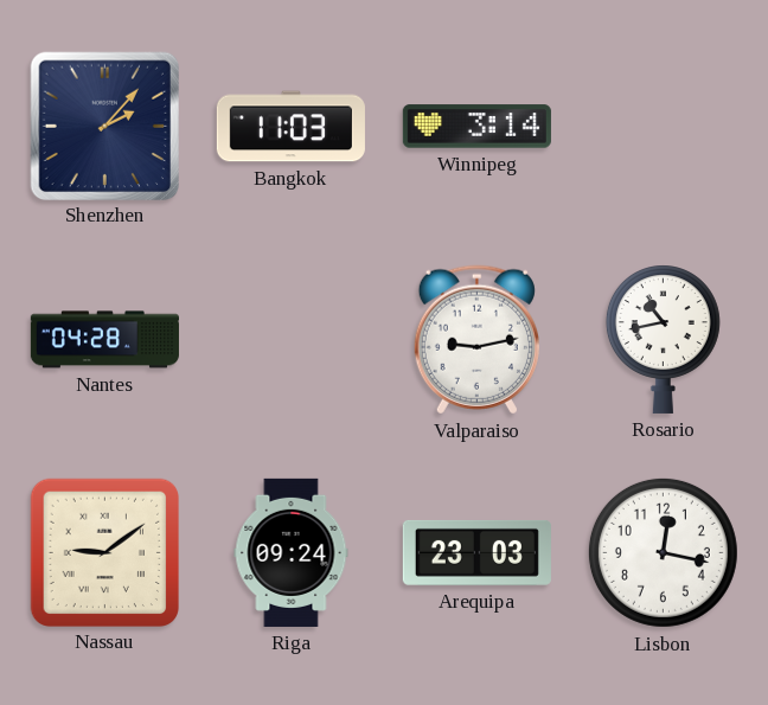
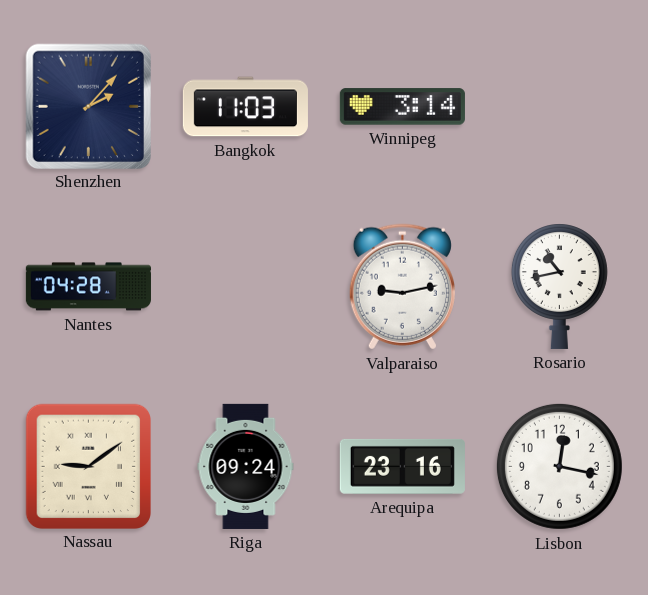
Arequipa: 23:03 -> 23:16 (402, 466)
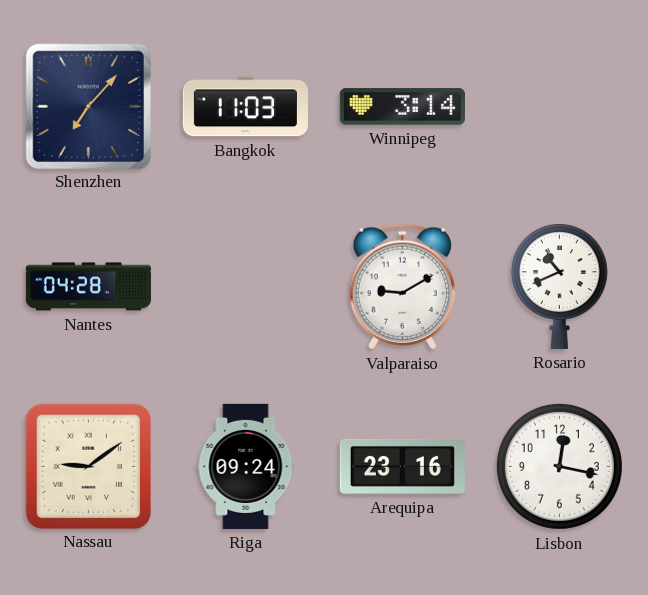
Shenzhen: 2:07 -> 7:07 (88, 106)
Valparaiso: 9:13 -> 9:10 (402, 287)
Rosario: 10:43 -> 10:41 (559, 286)
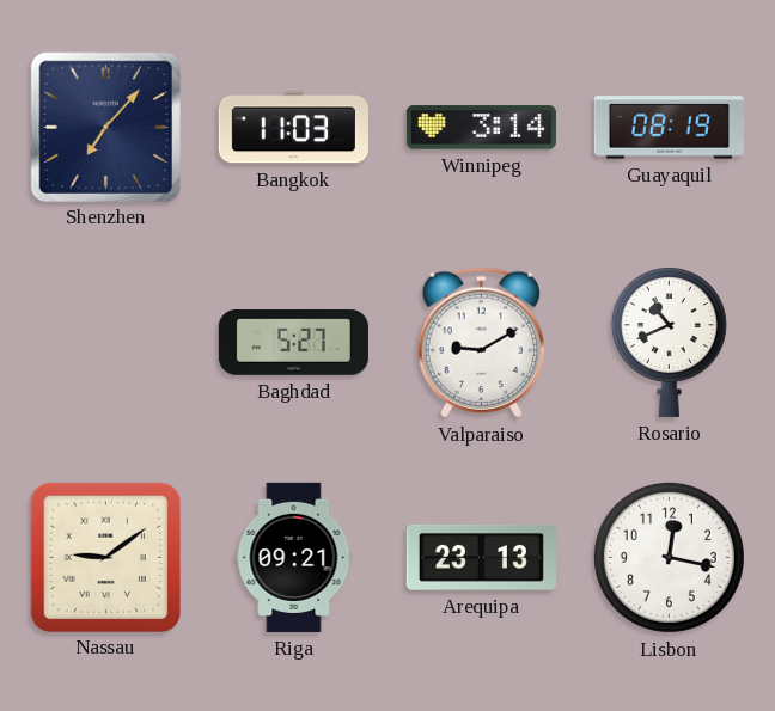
Guayaquil: none -> 08:19 (669, 128)
Nantes: 04:28 -> none (88, 287)
Baghdad: none -> 5:27 (293, 343)
Riga: 09:24 -> 09:21 (294, 557)
Arequipa: 23:16 -> 23:13 (481, 557)
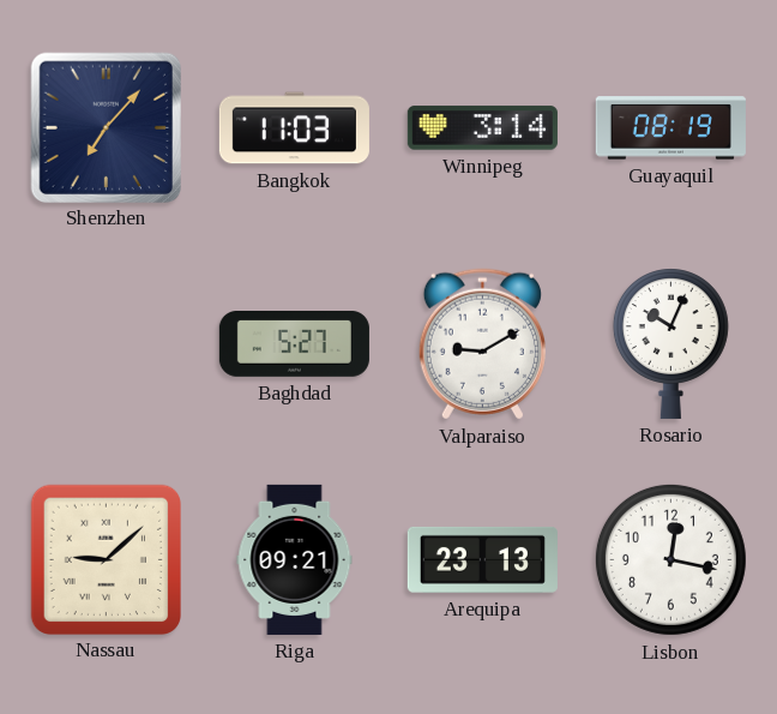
Rosario: 10:41 -> 10:04 (670, 343)
Nassau: 9:09 -> 9:08 (106, 559)
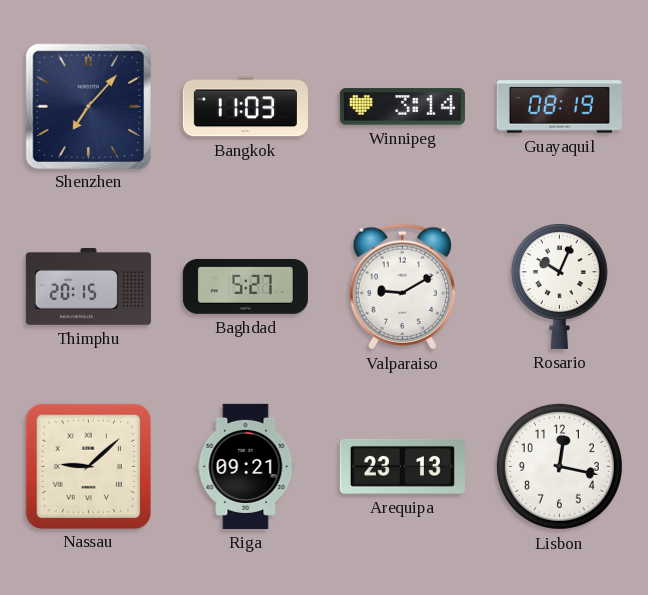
Thimphu: none -> 20:15 (88, 287)
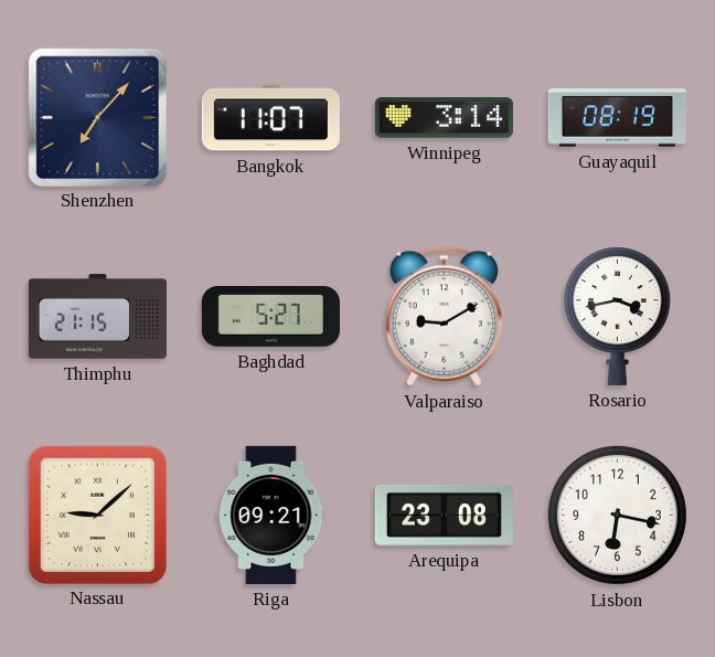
Bangkok: 11:03 -> 11:07 (270, 118)
Thimphu: 20:15 -> 21:15 (97, 317)
Rosario: 10:04 -> 3:43 (617, 316)
Arequipa: 23:13 -> 23:08 (444, 515)
Lisbon: 12:17 -> 6:17 (617, 515)
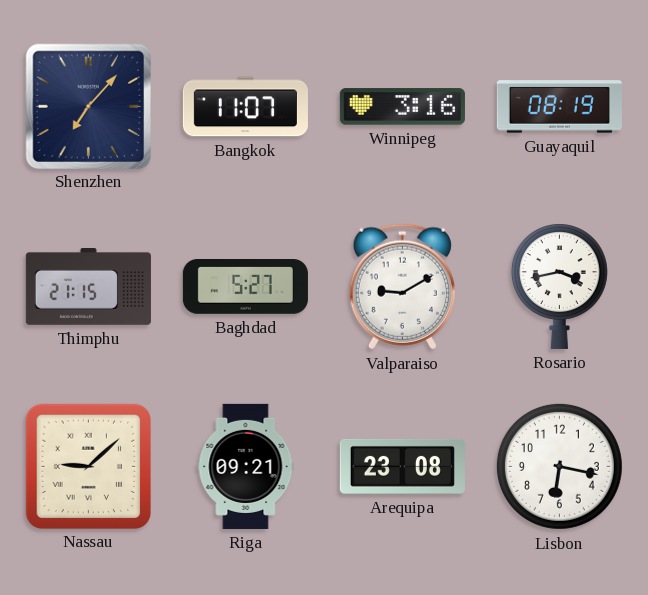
Winnipeg: 3:14 -> 3:16 (402, 107)
